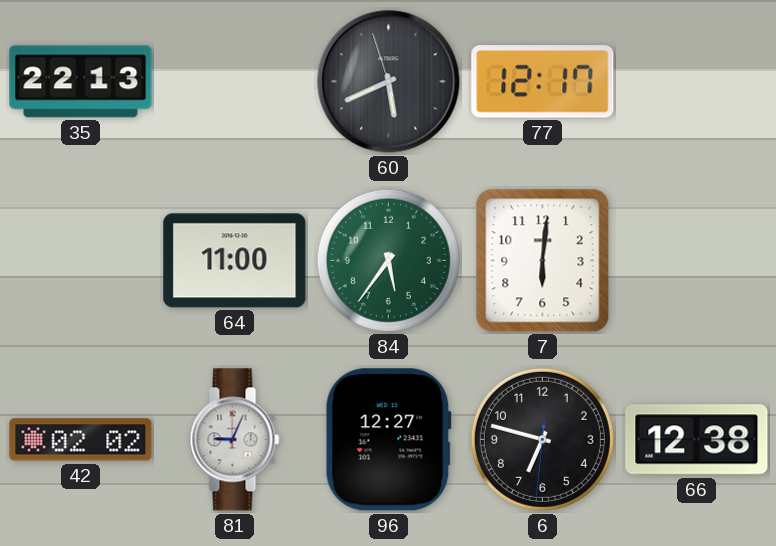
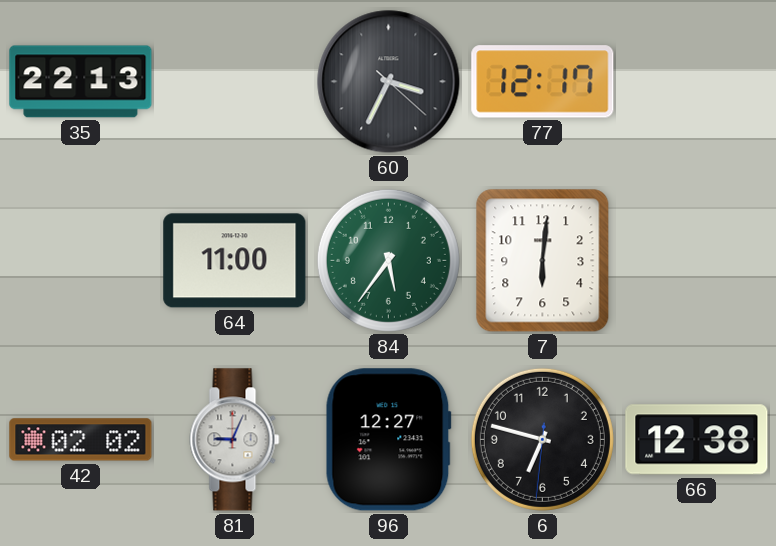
60: 5:40 -> 3:34 (389, 82)
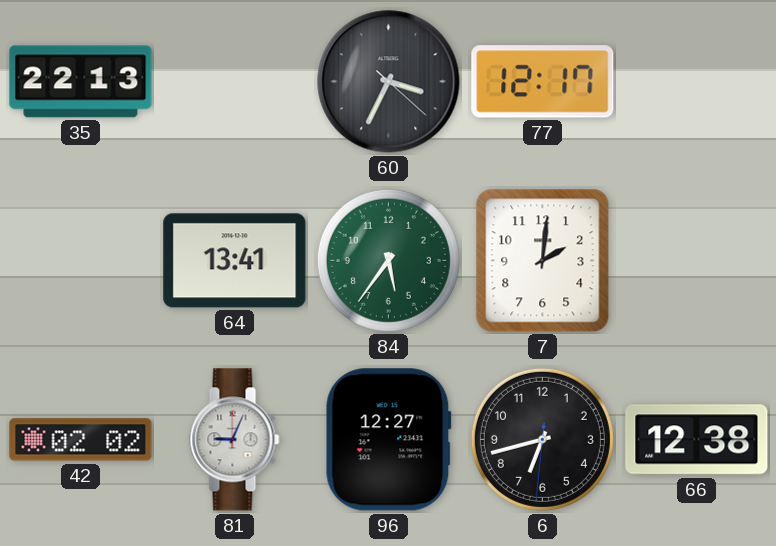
64: 11:00 -> 13:41 (235, 261)
7: 6:01 -> 2:01 (543, 261)
6: 6:47 -> 6:42 (542, 439)
